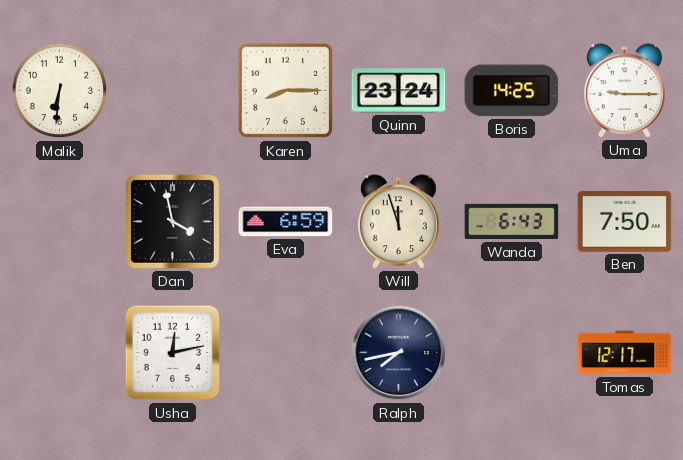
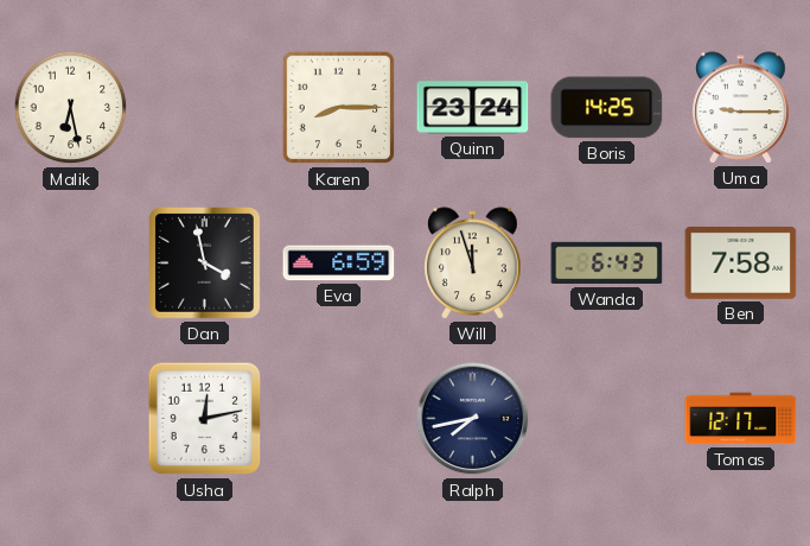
Malik: 6:31 -> 6:28 (71, 108)
Ben: 7:50 -> 7:58 (741, 262)
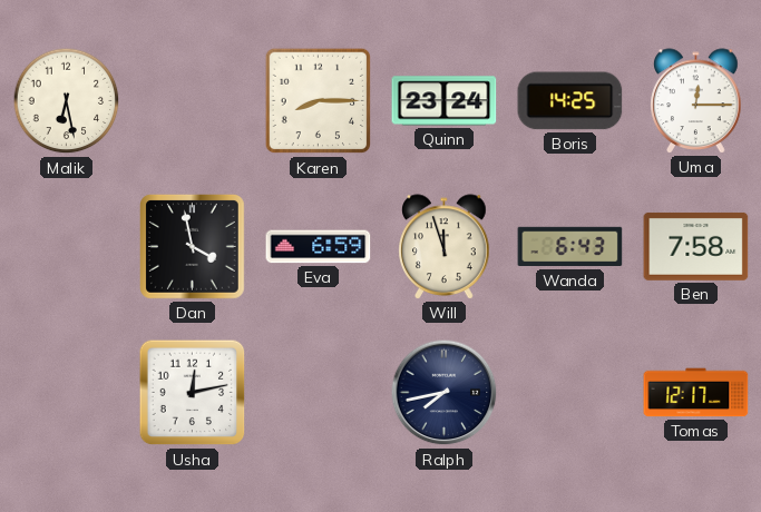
Uma: 9:15 -> 12:15 (696, 101)
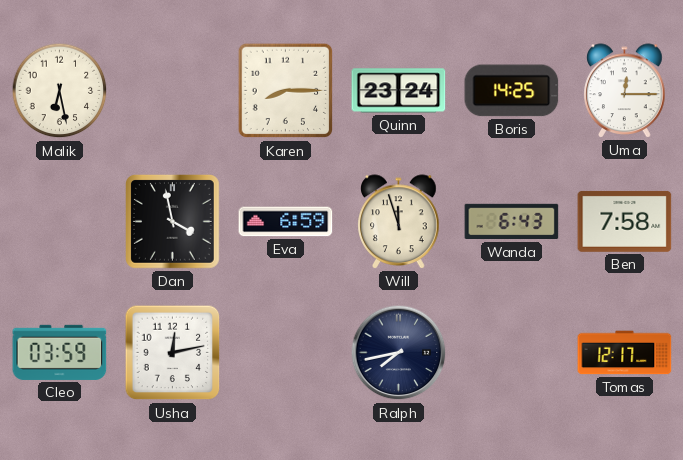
Cleo: none -> 03:59 (60, 352)
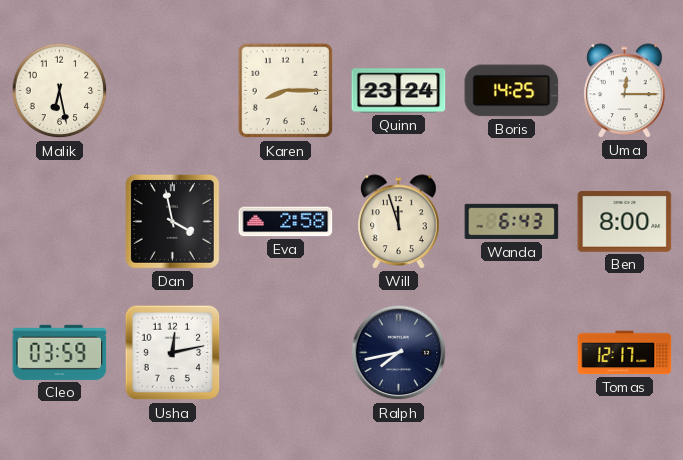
Eva: 6:59 -> 2:58 (286, 222)
Ben: 7:58 -> 8:00 (625, 221)
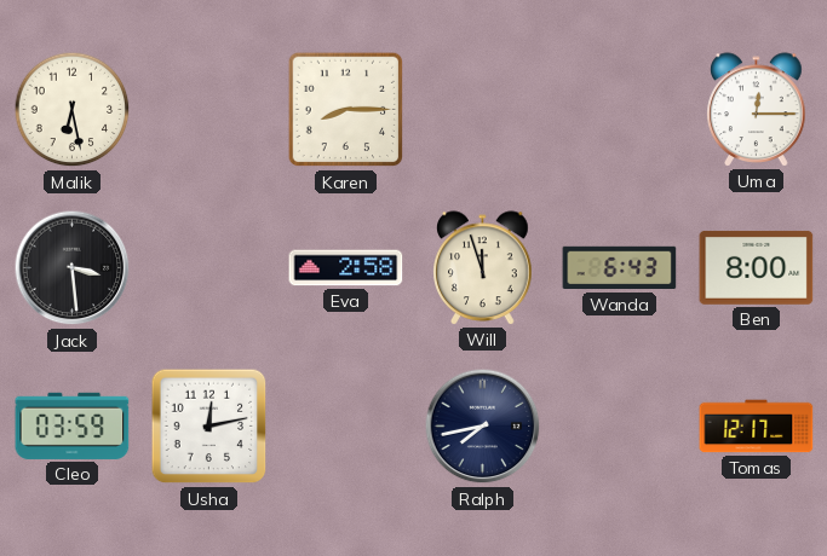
Quinn: 23:24 -> none (399, 91)
Boris: 14:25 -> none (512, 91)
Jack: none -> 3:29 (73, 268)
Dan: 3:58 -> none (172, 221)
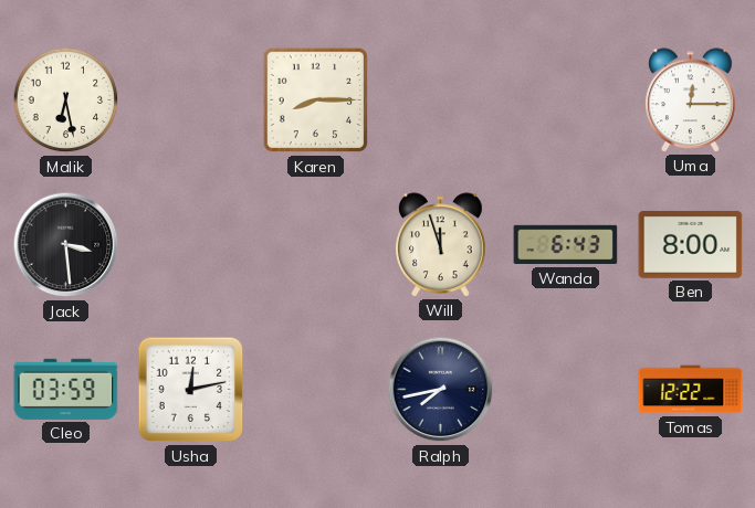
Eva: 2:58 -> none (346, 268)
Tomas: 12:17 -> 12:22 (691, 390)
